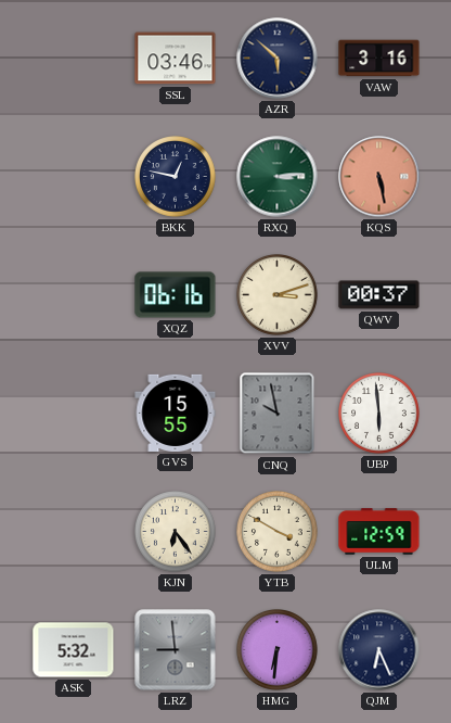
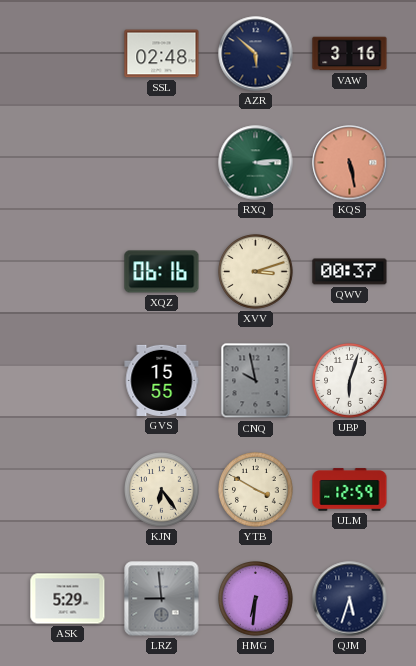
SSL: 03:46 -> 02:48 (162, 54)
BKK: 12:47 -> none (176, 177)
UBP: 5:59 -> 6:03 (350, 381)
ASK: 5:32 -> 5:29 (68, 599)
QJM: 6:26 -> 5:33 (350, 599)
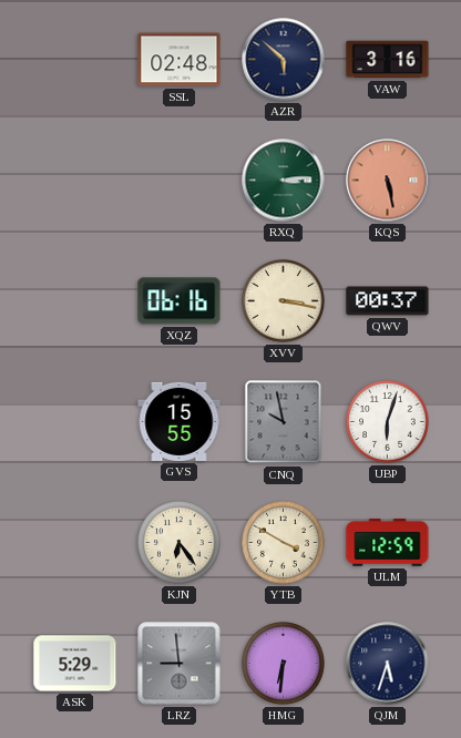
XVV: 3:12 -> 3:17 (284, 301)
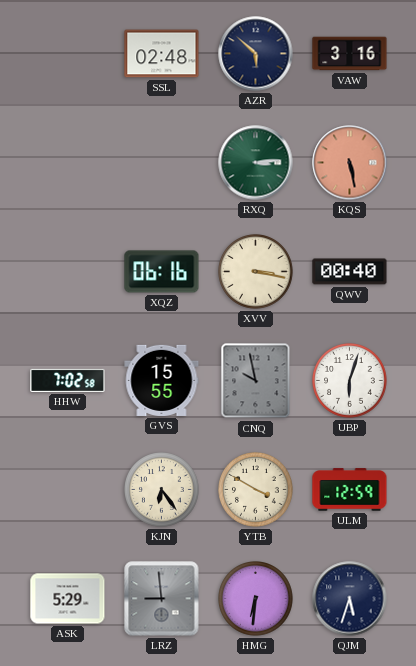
QWV: 00:37 -> 00:40 (350, 272)
HHW: none -> 7:02 (68, 380)
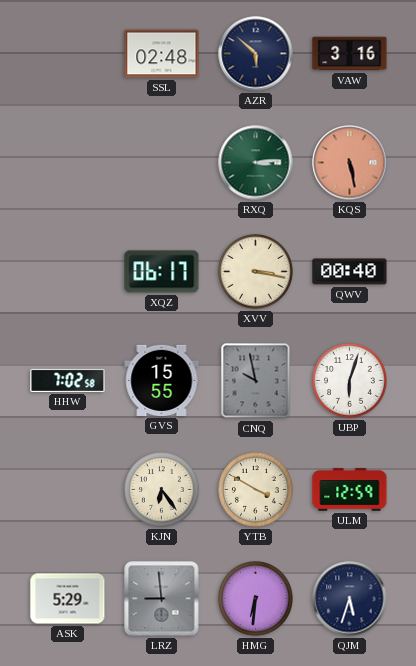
XQZ: 06:16 -> 06:17 (162, 272)
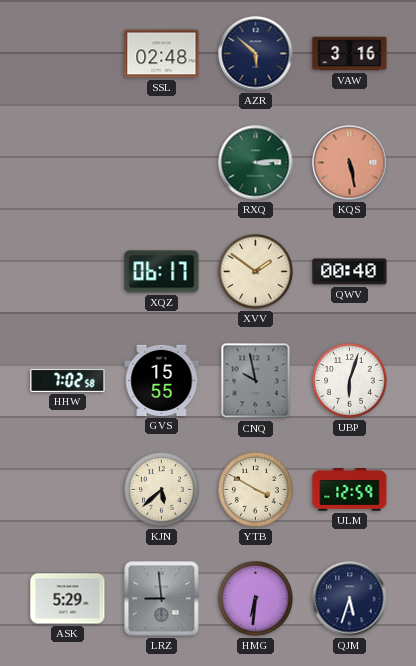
XVV: 3:17 -> 1:51 (256, 272)
KJN: 6:24 -> 5:38 (162, 490)
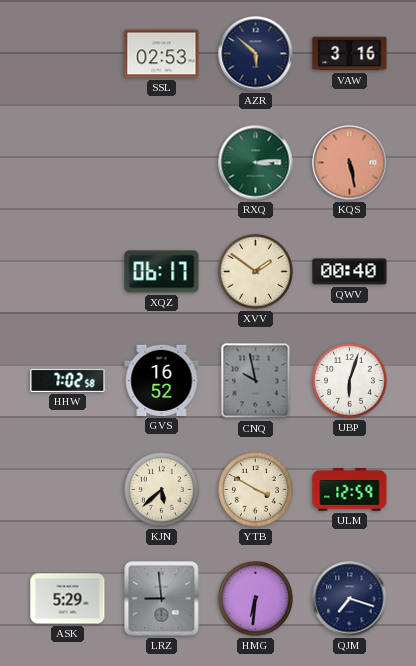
SSL: 02:48 -> 02:53 (162, 54)
GVS: 15:55 -> 16:52 (162, 380)
QJM: 5:33 -> 7:18 (350, 599)
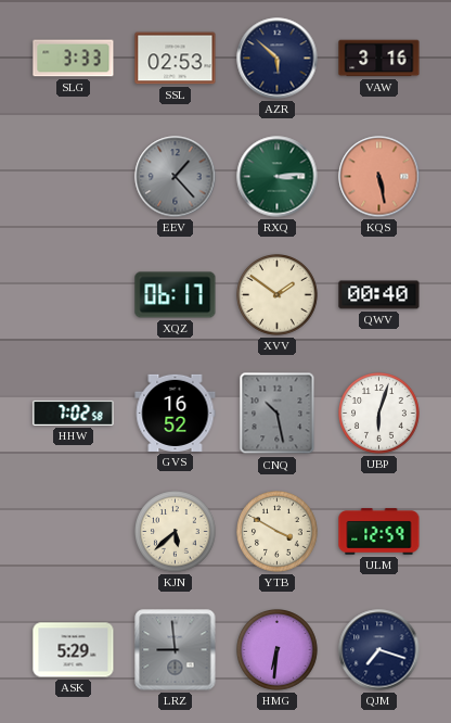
SLG: none -> 3:33 (74, 59)
EEV: none -> 1:23 (176, 177)
CNQ: 9:58 -> 10:28 (278, 414)
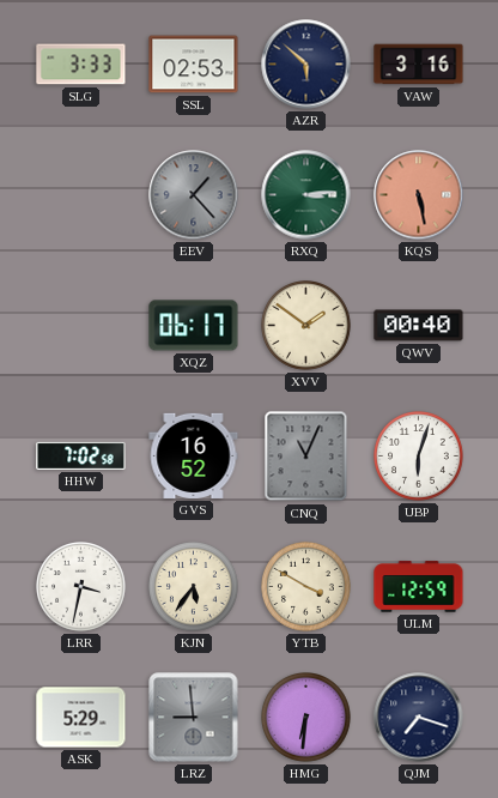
CNQ: 10:28 -> 11:04 (306, 457)
LRR: none -> 3:32 (81, 587)
KJN: 5:38 -> 5:36 (194, 587)
